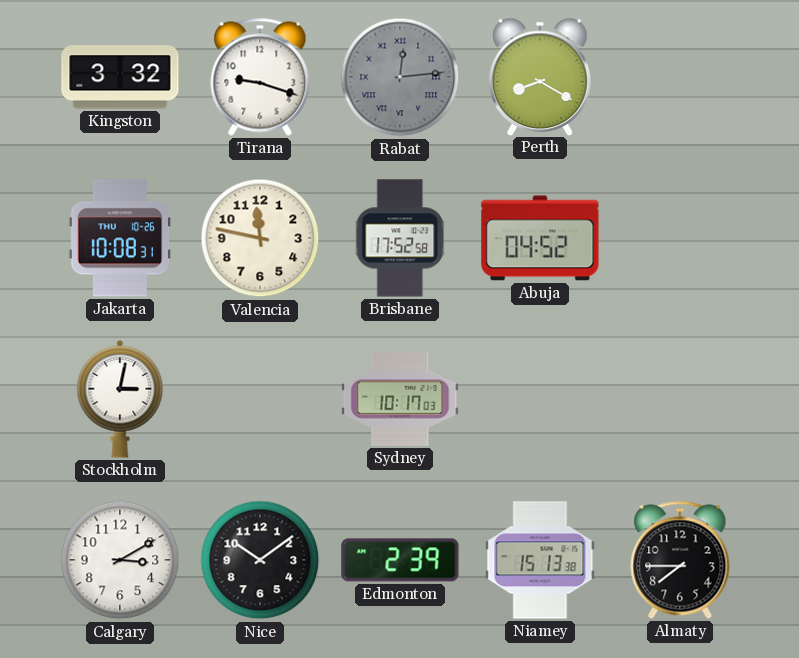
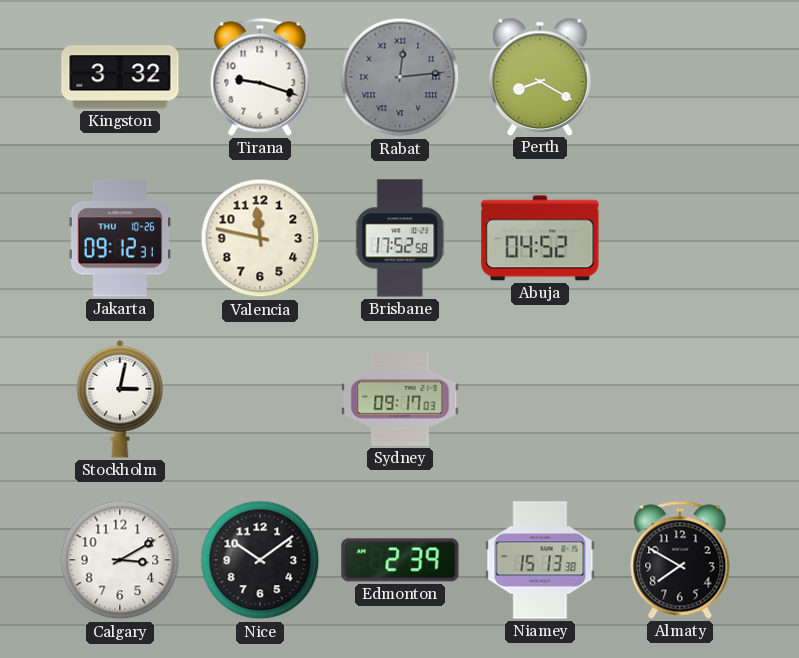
Jakarta: 10:08 -> 09:12 (120, 238)
Sydney: 10:17 -> 09:17 (400, 400)
Almaty: 7:45 -> 7:50 (680, 560)
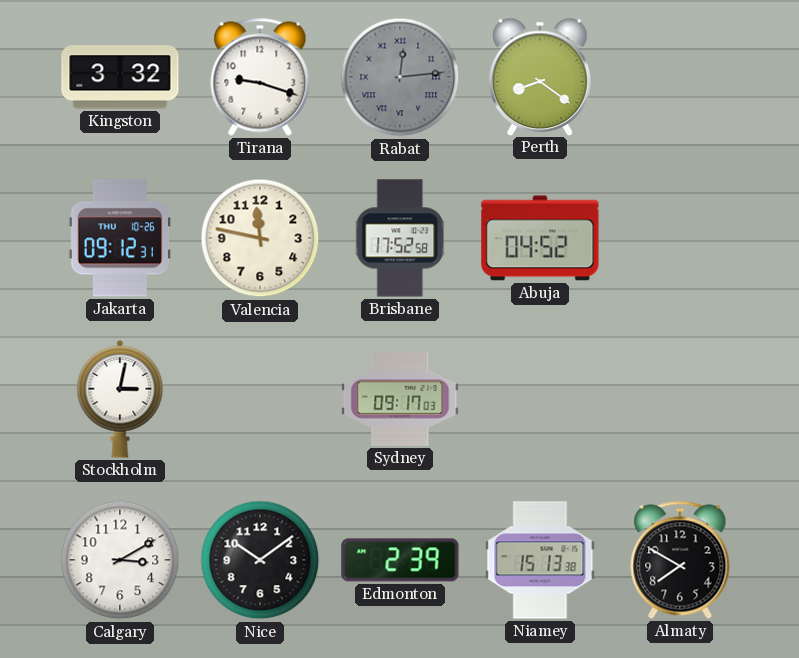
Perth: 8:20 -> 8:21 (541, 76)
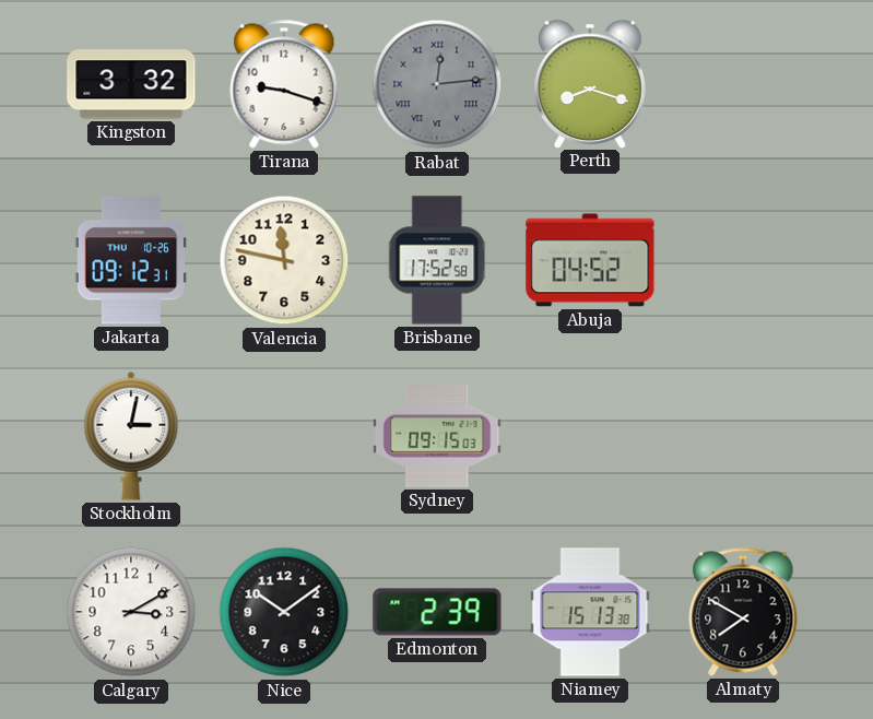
Perth: 8:21 -> 8:18 (591, 83)
Sydney: 09:17 -> 09:15 (437, 437)
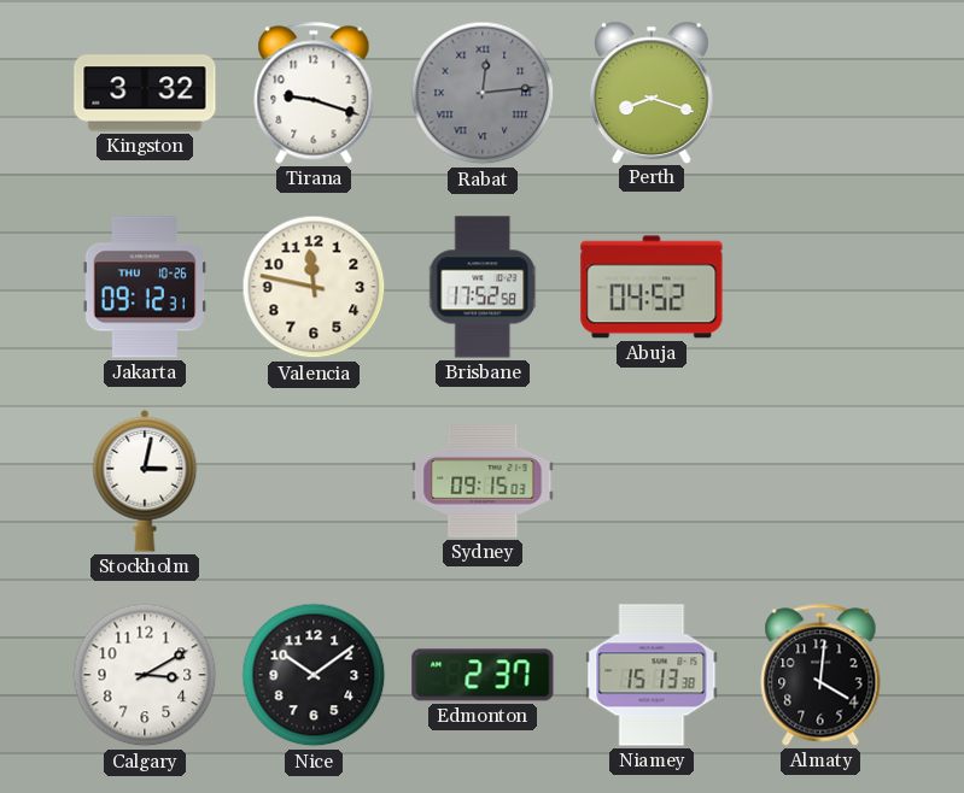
Edmonton: 2:39 -> 2:37 (483, 675)
Almaty: 7:50 -> 4:01 (820, 675)
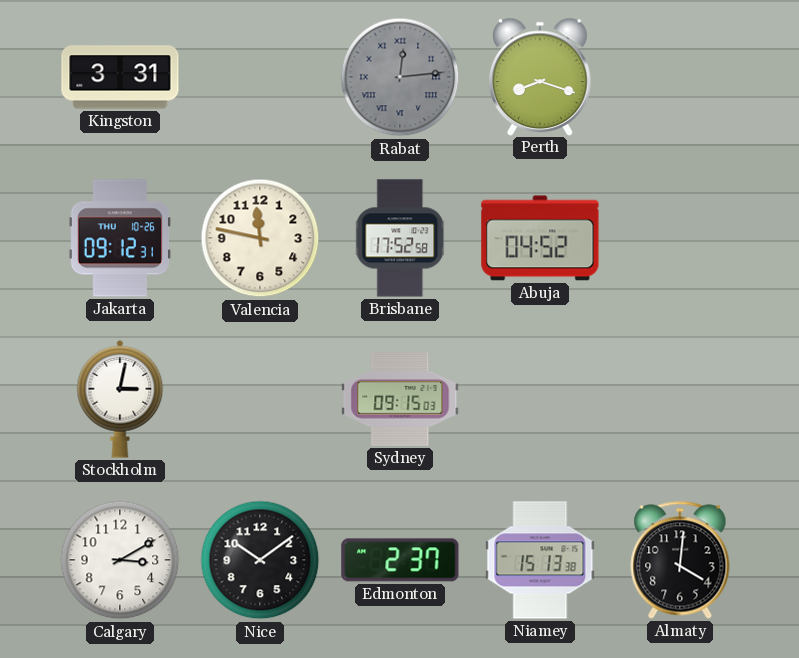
Kingston: 3:32 -> 3:31 (120, 77)
Tirana: 9:18 -> none (314, 93)
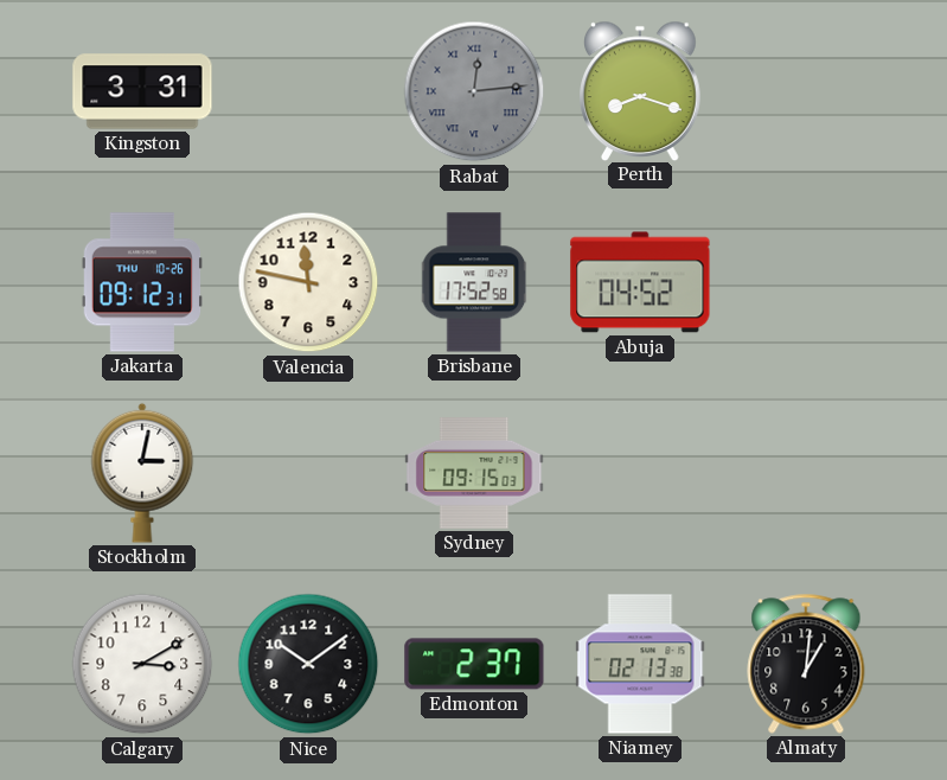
Niamey: 15:13 -> 02:13 (640, 664)
Almaty: 4:01 -> 1:01 (806, 664)
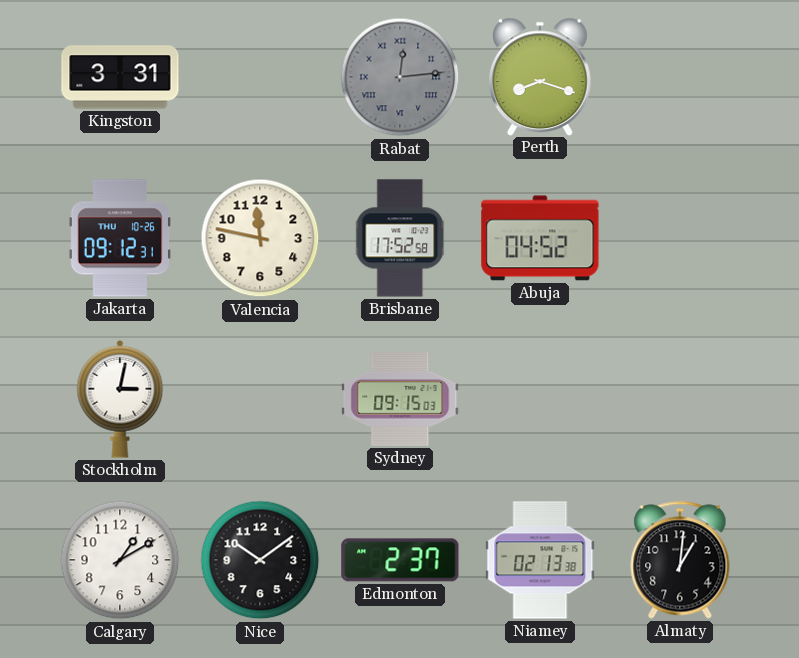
Calgary: 3:10 -> 1:10 (120, 560)
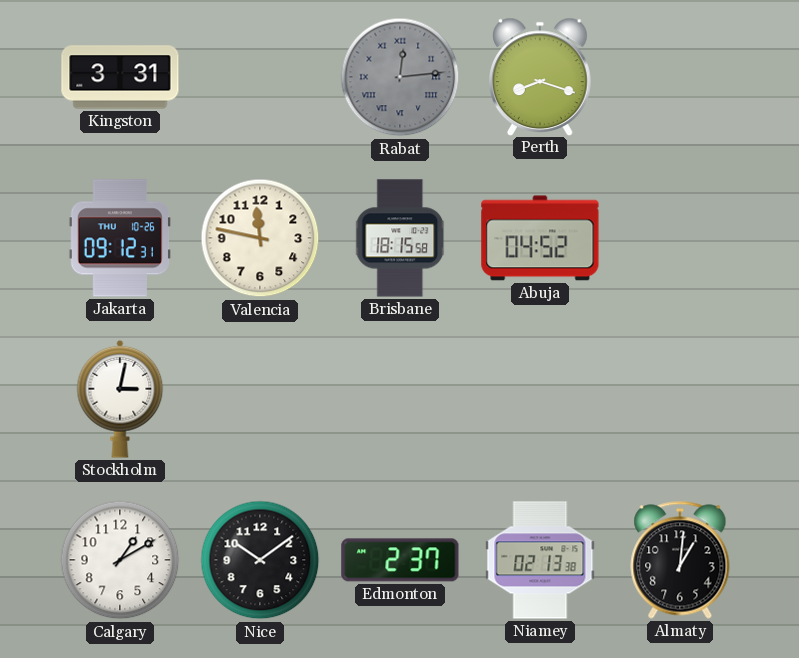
Brisbane: 17:52 -> 18:15 (401, 238)
Sydney: 09:15 -> none (400, 400)
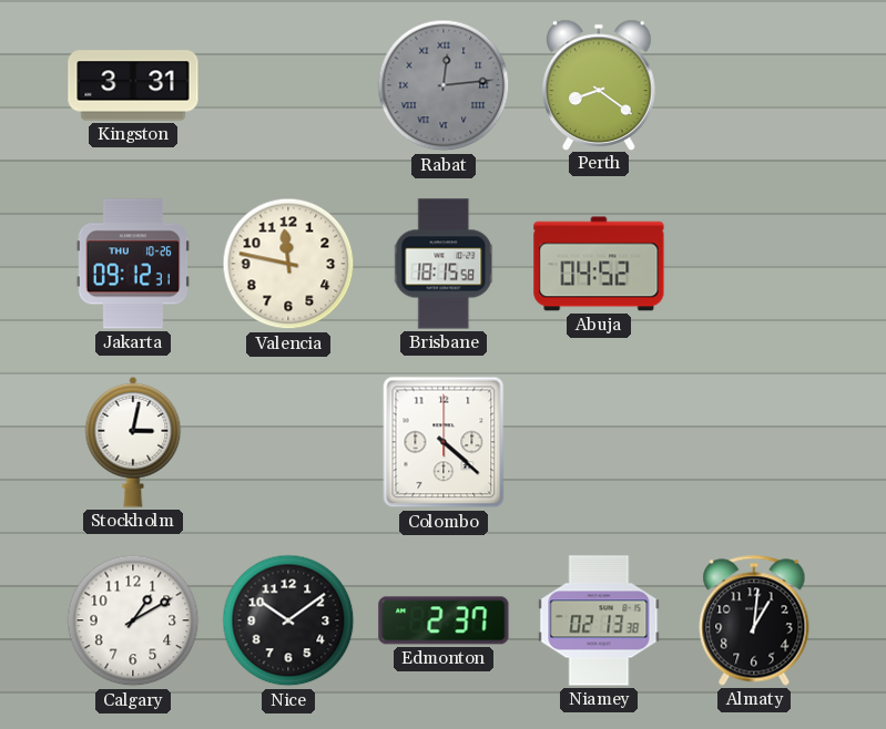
Perth: 8:18 -> 8:21 (600, 84)
Colombo: none -> 4:22 (444, 442)
